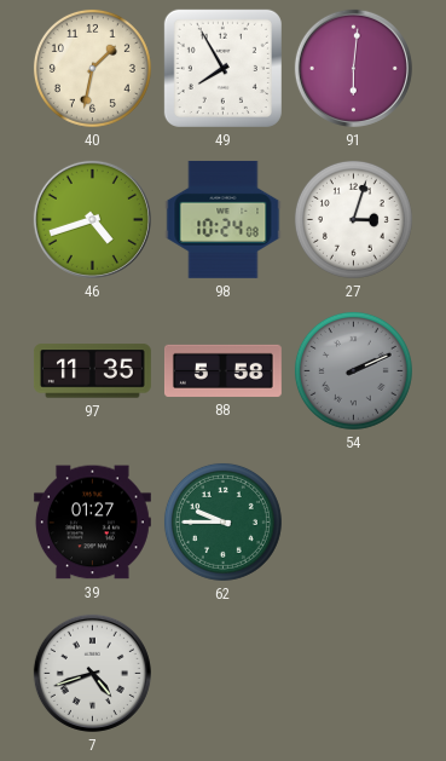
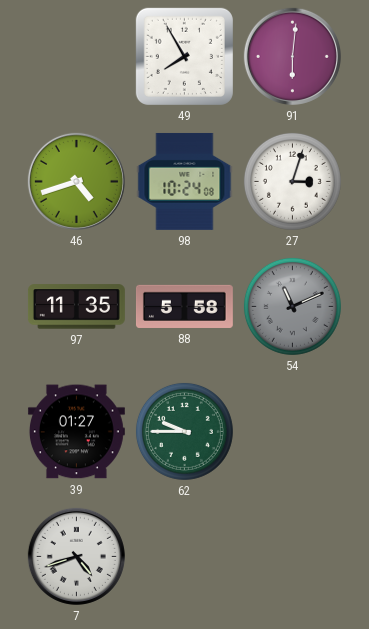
40: 1:32 -> none (92, 68)
54: 2:11 -> 11:11 (292, 306)
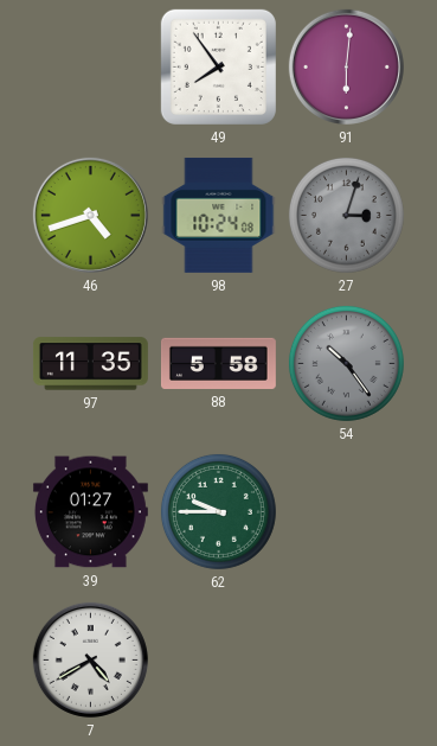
49: 7:55 -> 7:54 (218, 66)
27 dial: white -> grey (346, 215)
54: 11:11 -> 10:24 (346, 363)
7: 4:42 -> 4:40 (90, 659)
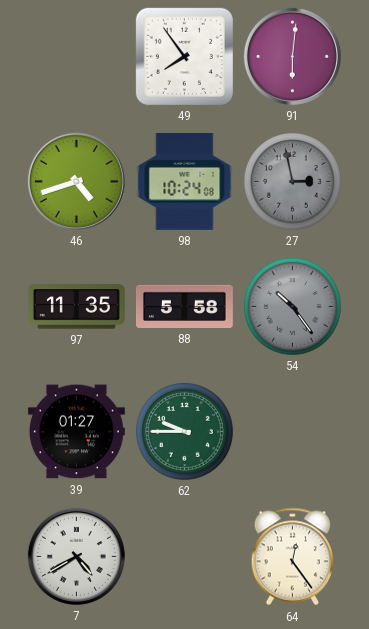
27: 3:03 -> 2:58 (292, 181)
64: none -> 12:24 (292, 557)
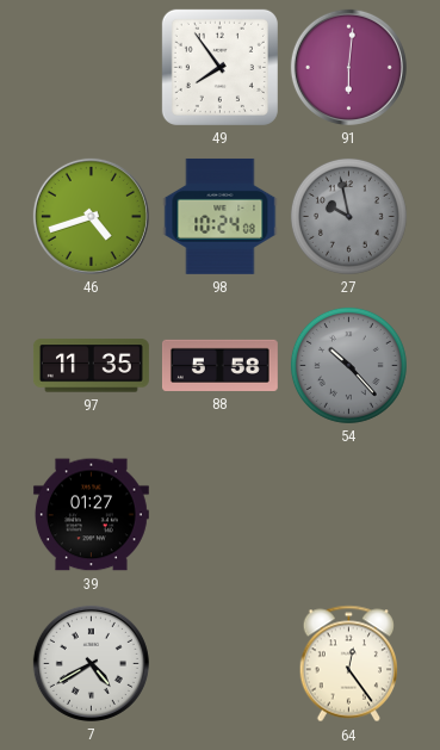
27: 2:58 -> 9:58 (348, 216)
54: 10:24 -> 10:23 (348, 365)
62: 9:45 -> none (184, 431)
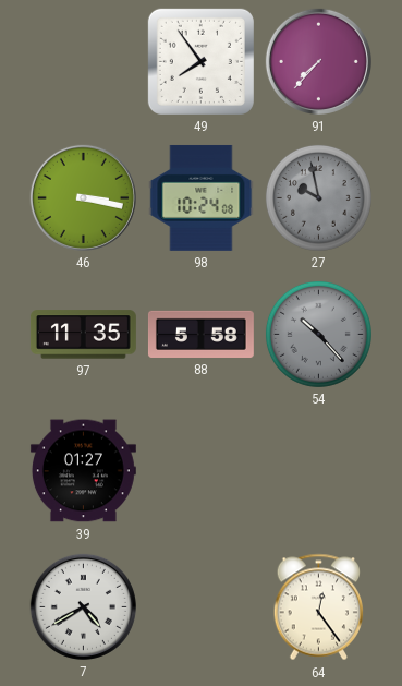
91: 6:01 -> 7:37 (318, 61)
46: 4:42 -> 3:17 (83, 197)
